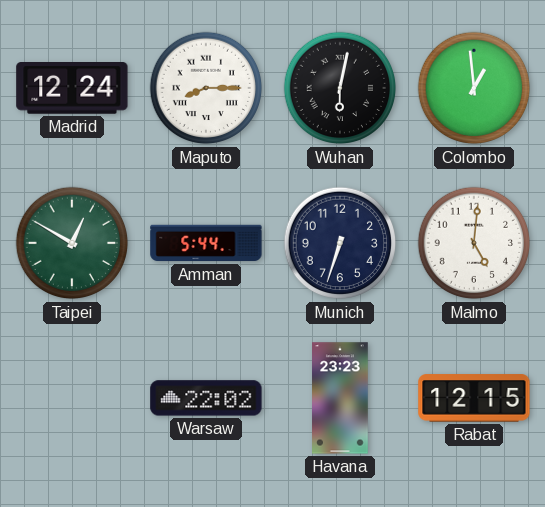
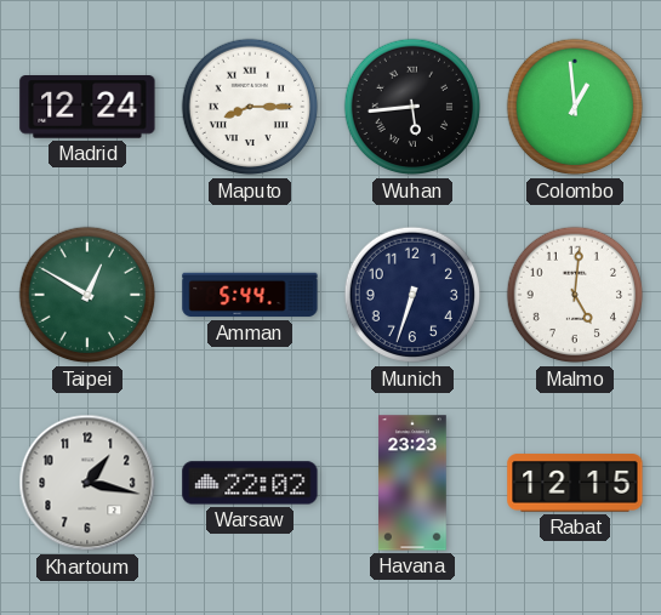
Wuhan: 6:02 -> 5:44 (412, 107)
Khartoum: none -> 1:17 (87, 483)
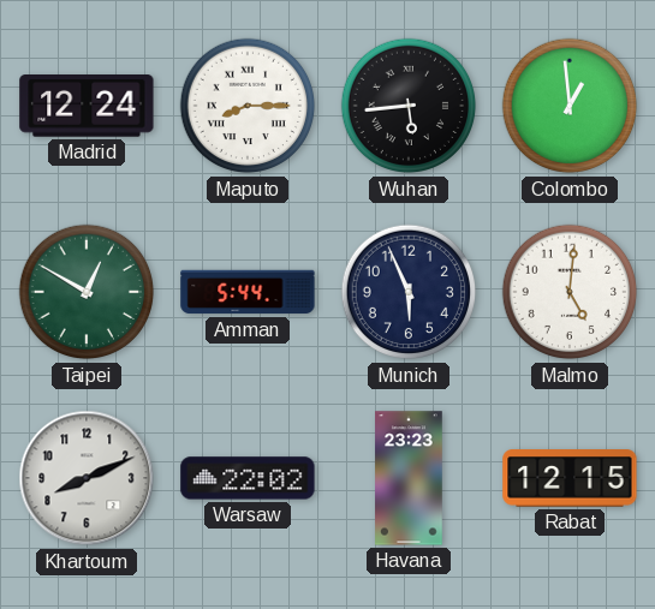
Munich: 6:33 -> 5:56 (409, 292)
Khartoum: 1:17 -> 8:11 (87, 478)
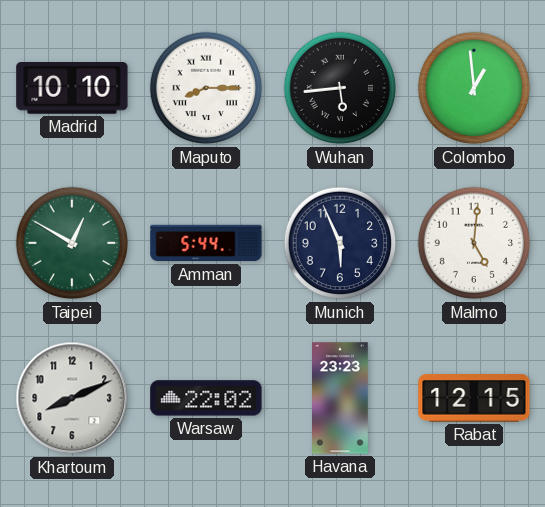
Madrid: 12:24 -> 10:10 (72, 89)
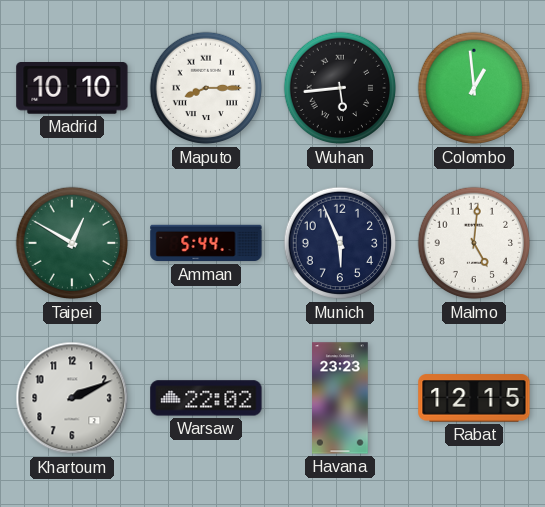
Khartoum: 8:11 -> 2:11 (72, 398)
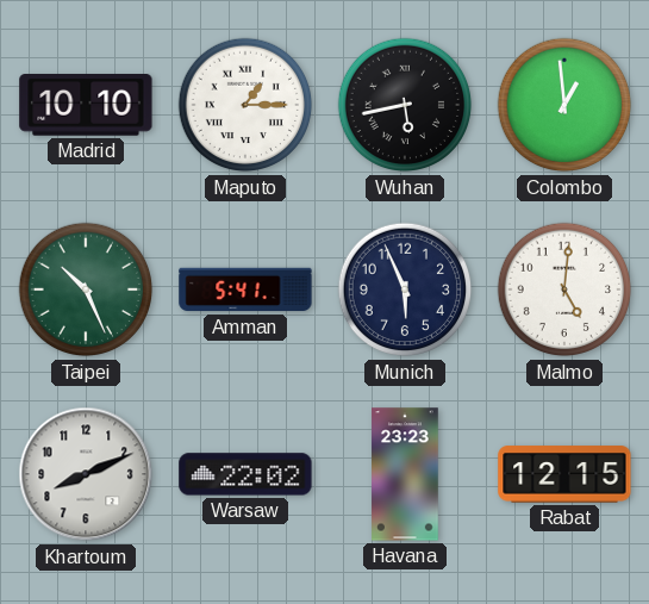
Maputo: 8:15 -> 1:15 (245, 105)
Wuhan: 5:44 -> 5:43 (405, 105)
Taipei: 12:50 -> 10:26 (86, 289)
Amman: 5:44 -> 5:41 (245, 289)
Khartoum: 2:11 -> 8:11 (86, 474)
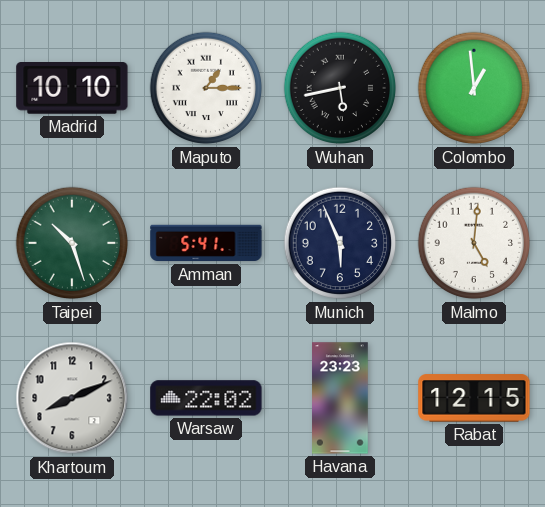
Taipei: 10:26 -> 10:27 (72, 243)
